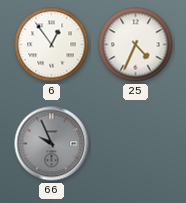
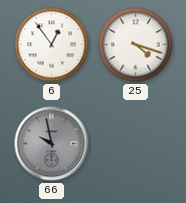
25: 4:34 -> 4:18 (136, 45)
66: 9:56 -> 9:58 (52, 144)
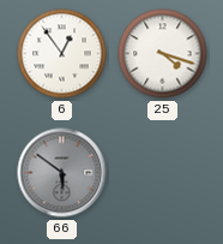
66: 9:58 -> 5:51 (62, 173)
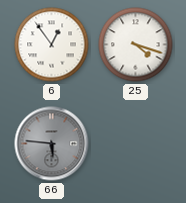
66: 5:51 -> 5:46 (52, 144)
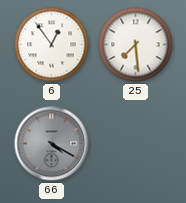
25: 4:18 -> 7:29 (136, 45)
66: 5:46 -> 4:20 (52, 144)
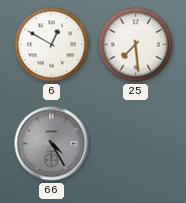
6: 12:54 -> 12:50 (52, 45)
66: 4:20 -> 4:25 (52, 144)
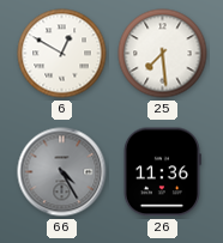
26: none -> 11:36 (162, 172)
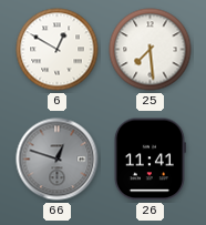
66: 4:25 -> 12:48 (58, 160)
26: 11:36 -> 11:41 (150, 160)
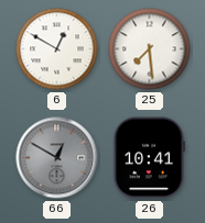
66: 12:48 -> 12:50 (57, 158)
26: 11:41 -> 10:41 (149, 158)
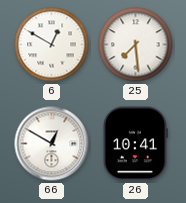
66 dial: grey -> white (52, 144)
